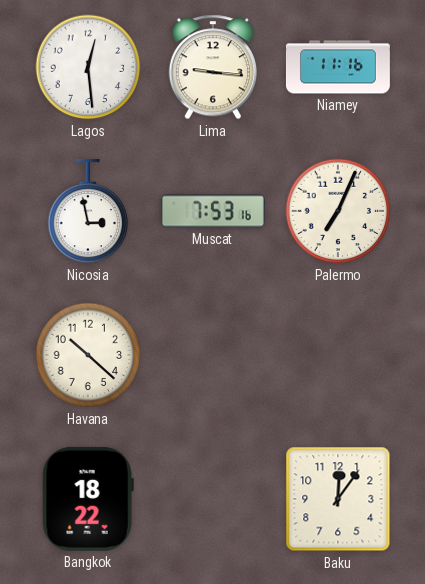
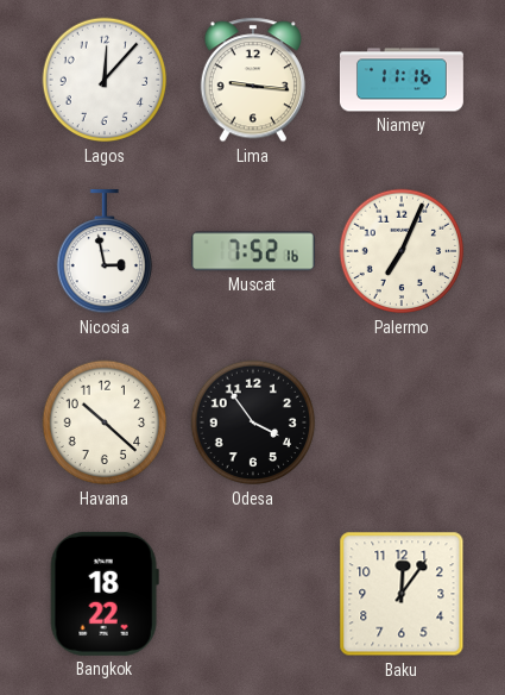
Lagos: 12:29 -> 12:07 (105, 80)
Muscat: 7:53 -> 7:52 (253, 251)
Odesa: none -> 3:54 (253, 422)
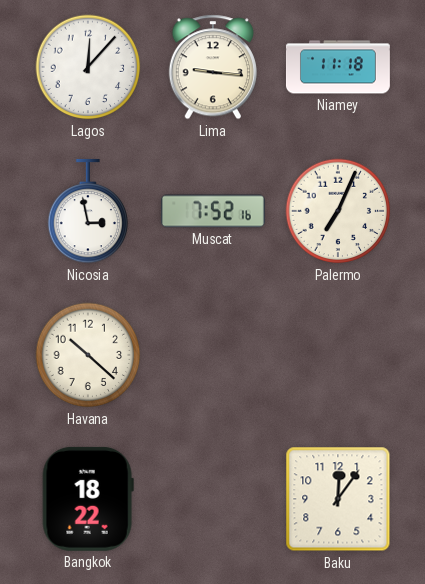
Niamey: 11:16 -> 11:18 (338, 67)
Odesa: 3:54 -> none (253, 422)
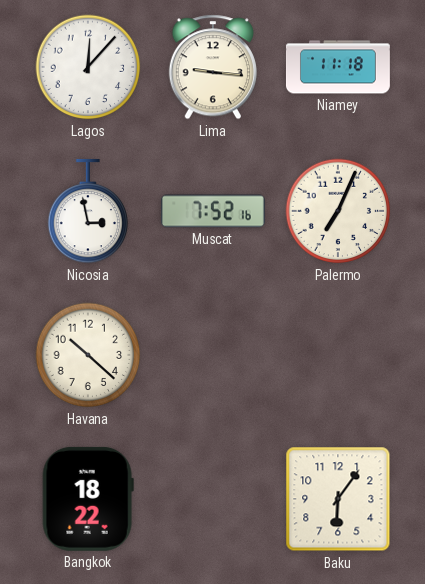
Baku: 12:06 -> 6:06 (338, 499)
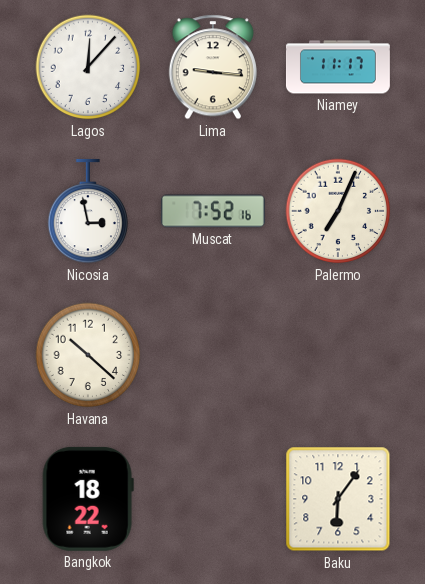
Niamey: 11:18 -> 11:17 (338, 67)
